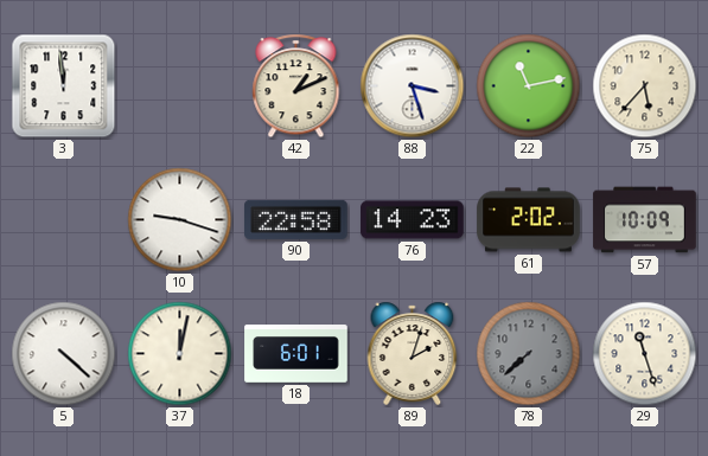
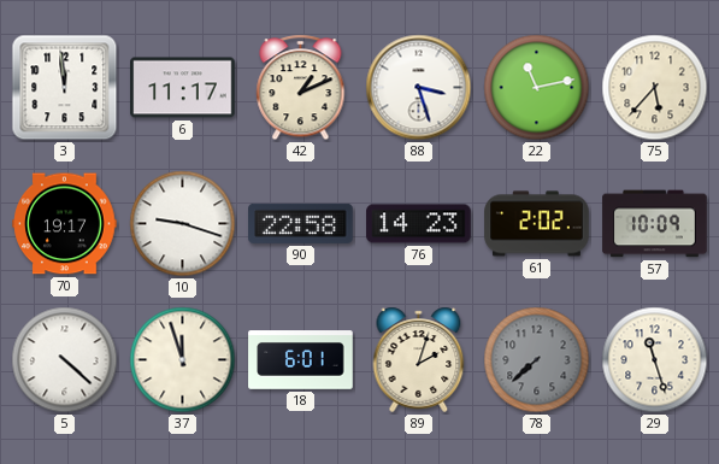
6: none -> 11:17 (183, 88)
70: none -> 19:17 (65, 224)
37: 12:02 -> 11:57 (183, 360)
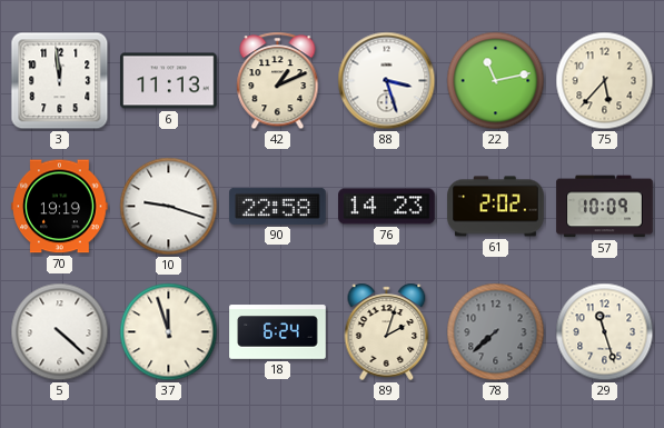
6: 11:17 -> 11:13 (169, 81)
70: 19:17 -> 19:19 (60, 207)
18: 6:01 -> 6:24 (278, 332)
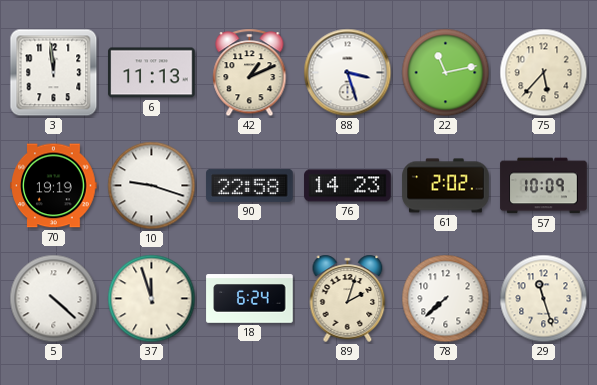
78 dial: grey -> white (446, 299)
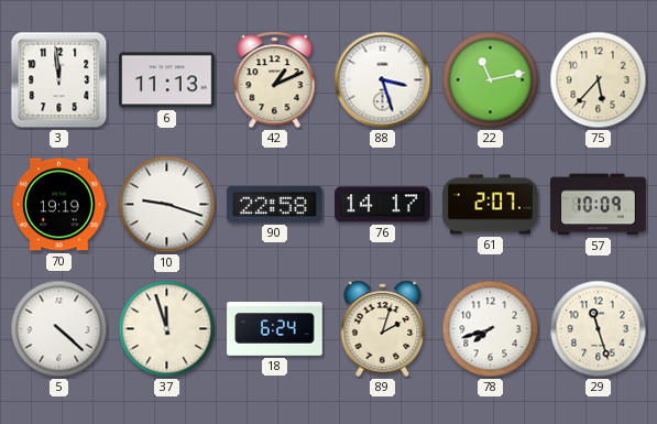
76: 14:23 -> 14:17 (383, 205)
61: 2:02 -> 2:07 (491, 205)
78: 7:38 -> 7:42 (491, 329)
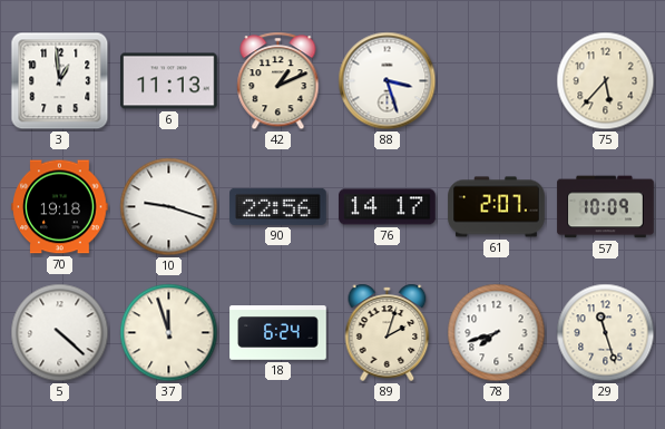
3: 11:59 -> 12:59 (60, 81)
22: 11:13 -> none (491, 80)
70: 19:19 -> 19:18 (60, 207)
90: 22:58 -> 22:56 (278, 206)
